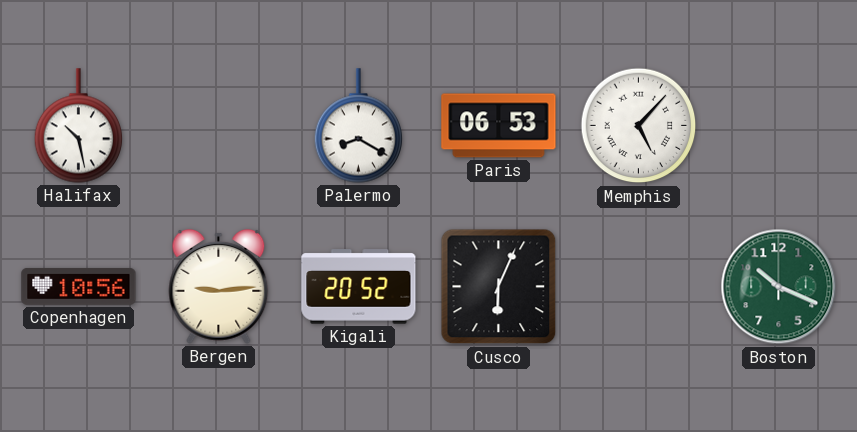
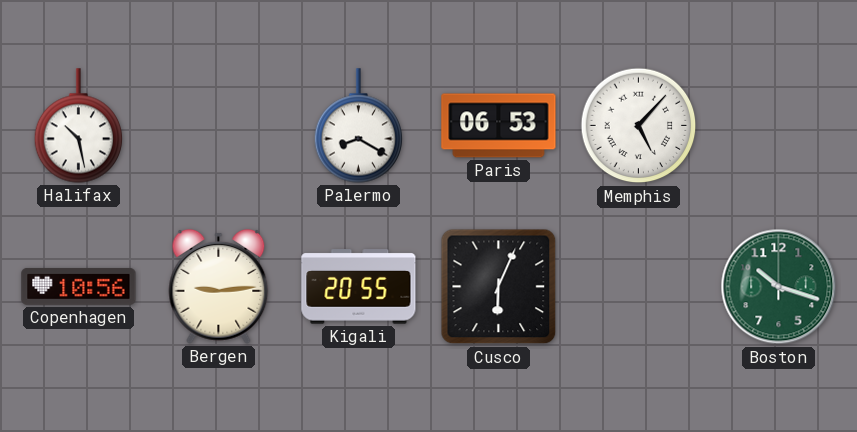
Kigali: 20:52 -> 20:55 (359, 287)
Boston: 10:19 -> 10:18 (779, 287)
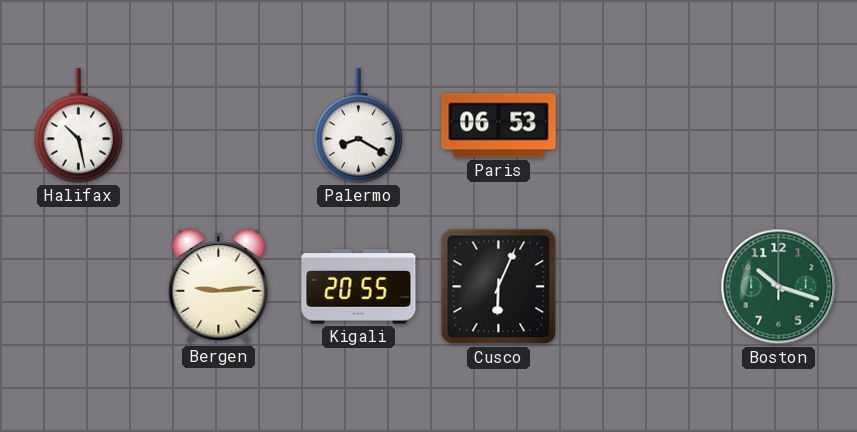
Memphis: 5:07 -> none (639, 126)
Copenhagen: 10:56 -> none (79, 286)
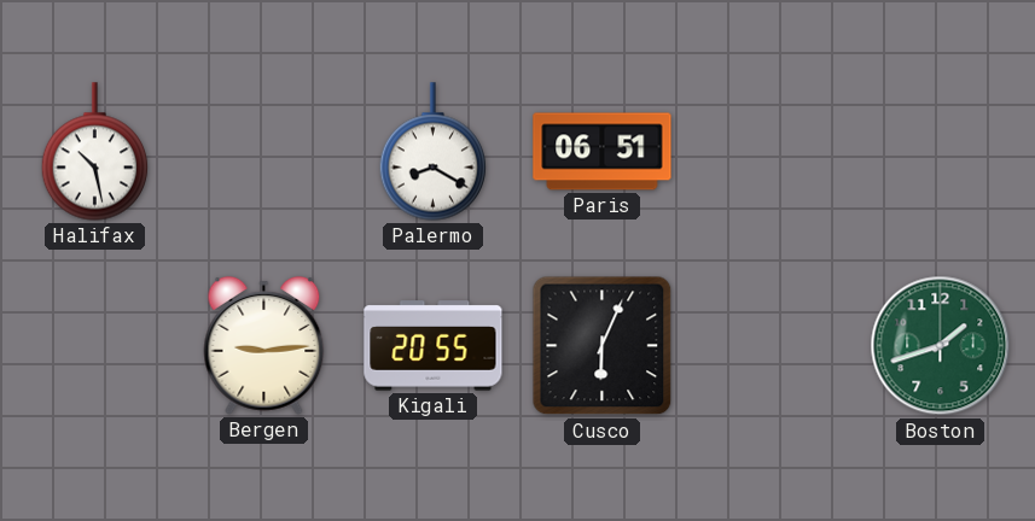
Paris: 06:53 -> 06:51 (603, 152)
Boston: 10:18 -> 1:42 (941, 346)
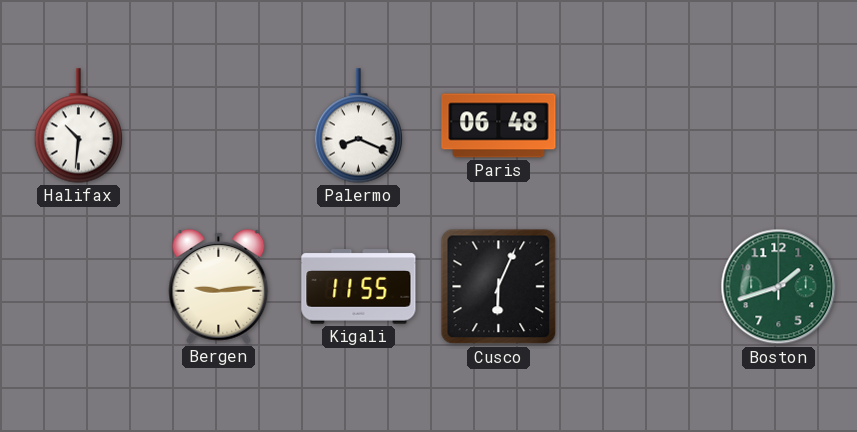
Halifax: 10:28 -> 10:31 (79, 126)
Palermo: 8:20 -> 8:19 (359, 126)
Paris: 06:51 -> 06:48 (499, 126)
Kigali: 20:55 -> 11:55 (359, 287)
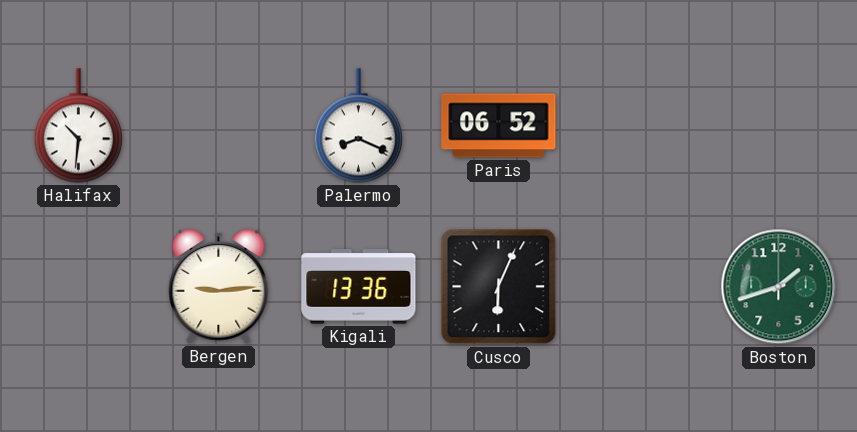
Paris: 06:48 -> 06:52 (499, 126)
Kigali: 11:55 -> 13:36 (359, 287)
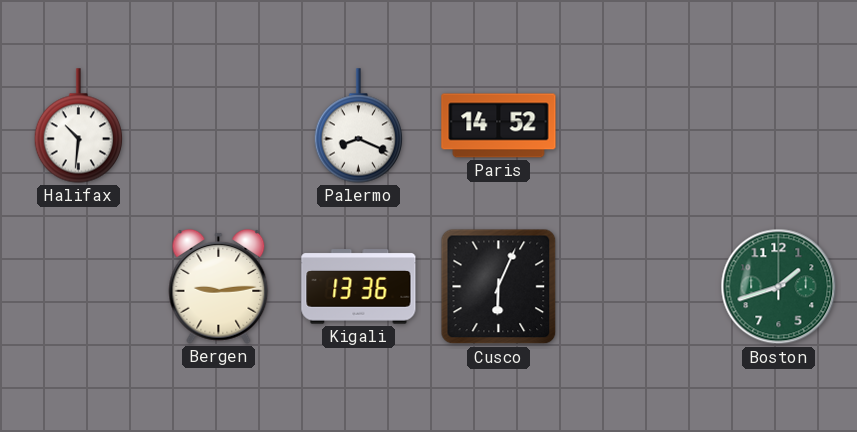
Paris: 06:52 -> 14:52 (499, 126)
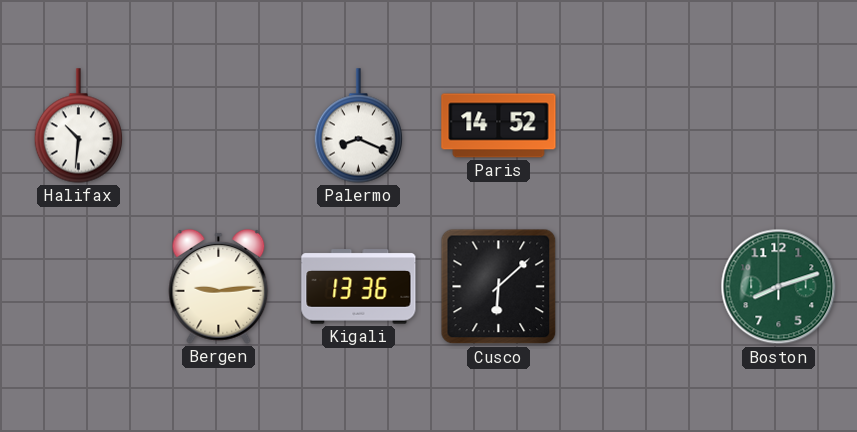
Cusco: 6:04 -> 6:08 (499, 287)
Boston: 1:42 -> 8:12 (779, 287)
